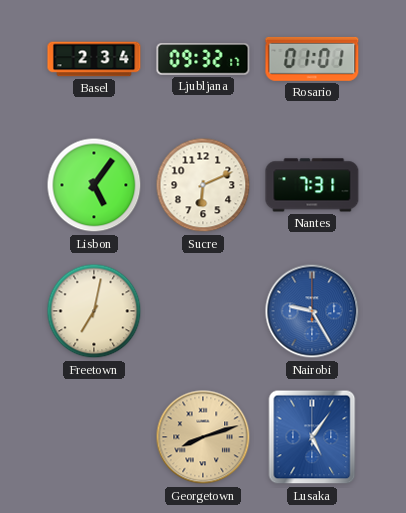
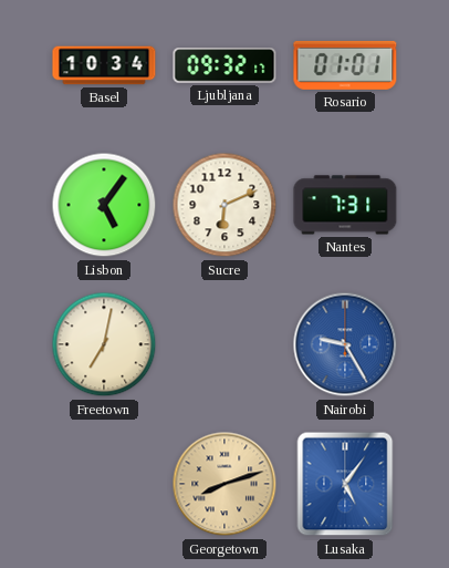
Basel: 2:34 -> 10:34 (104, 65)
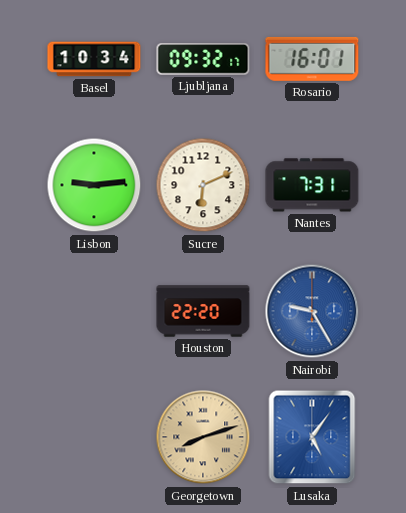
Rosario: 01:01 -> 16:01 (312, 59)
Lisbon: 5:06 -> 9:14 (94, 185)
Freetown: 7:02 -> none (104, 344)
Houston: none -> 22:20 (203, 311)
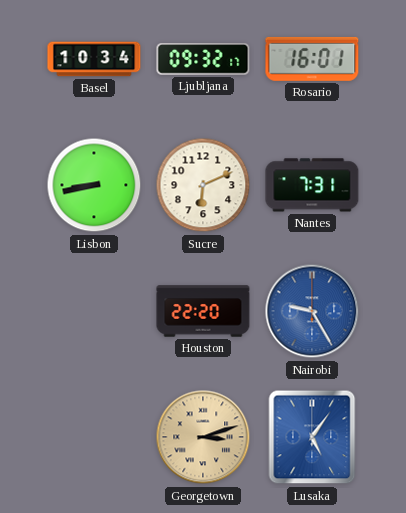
Lisbon: 9:14 -> 8:43 (94, 185)
Georgetown: 8:12 -> 3:12 (203, 437)
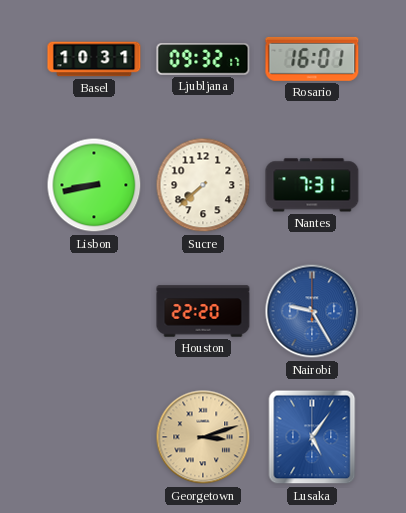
Basel: 10:34 -> 10:31 (94, 59)
Sucre: 6:11 -> 7:38 (203, 185)
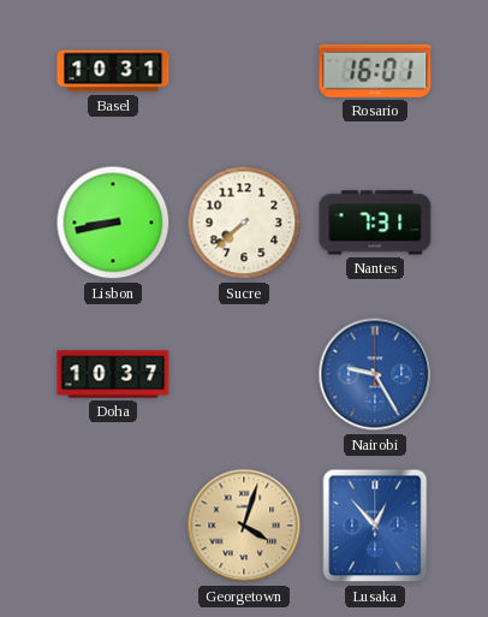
Ljubljana: 09:32 -> none (203, 59)
Doha: none -> 10:37 (113, 374)
Houston: 22:20 -> none (203, 311)
Georgetown: 3:12 -> 4:03 (244, 526)
Lusaka: 5:06 -> 12:53 (375, 526)
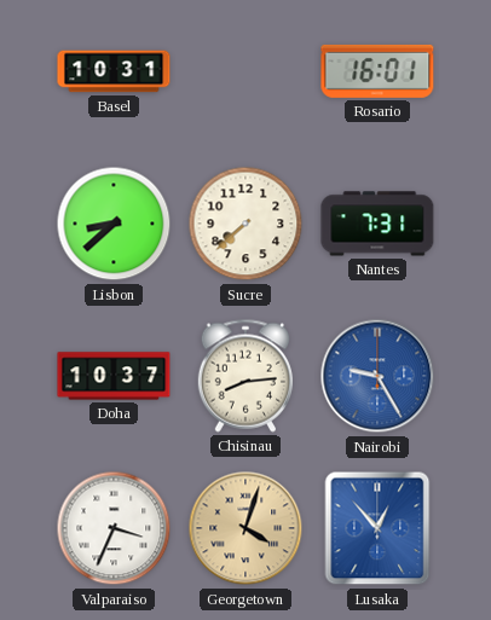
Lisbon: 8:43 -> 8:38 (114, 224)
Chisinau: none -> 8:14 (244, 376)
Valparaiso: none -> 3:34 (114, 528)
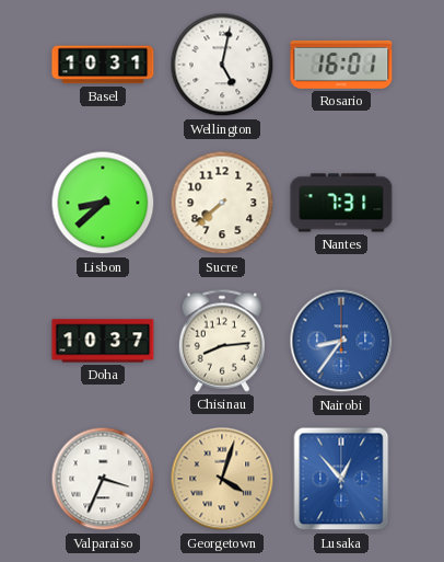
Wellington: none -> 5:02 (222, 65)
Nairobi: 9:25 -> 8:36 (341, 341)
